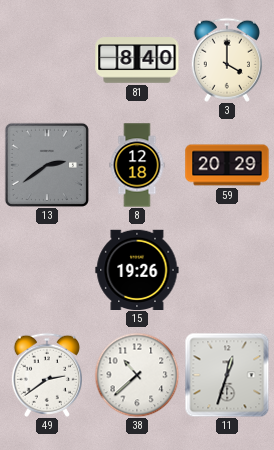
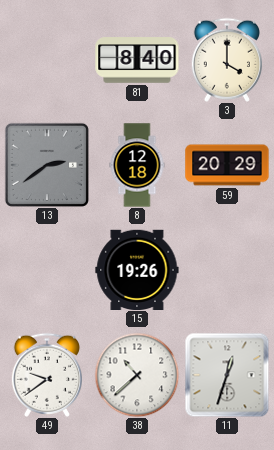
49: 2:39 -> 9:39 (47, 375)
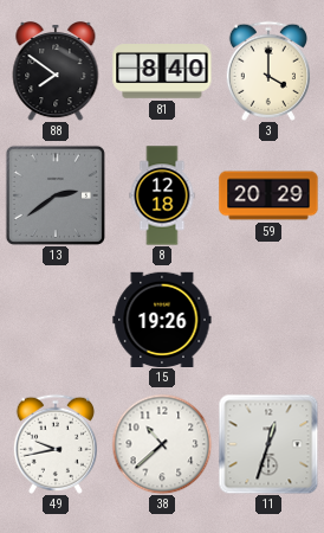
88: none -> 7:51 (56, 72)
49: 9:39 -> 9:43 (56, 444)
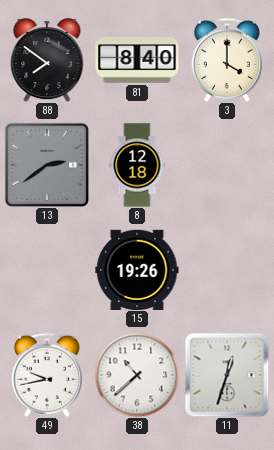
59: 20:29 -> none (268, 195)
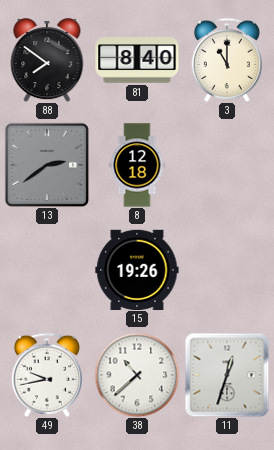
3: 4:00 -> 11:00 (227, 60)
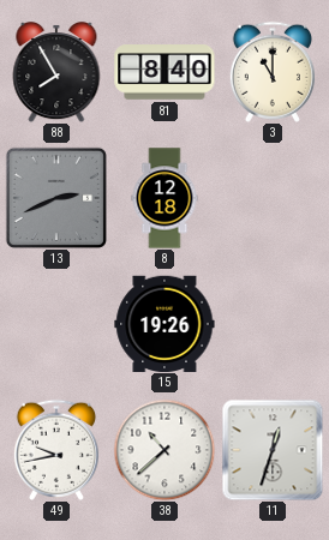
88: 7:51 -> 7:55 (56, 73)
13: 2:39 -> 2:41 (56, 198)
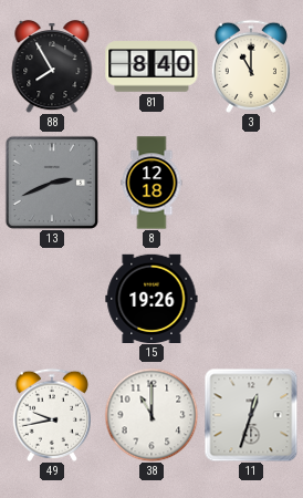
38: 10:38 -> 11:00 (151, 415)
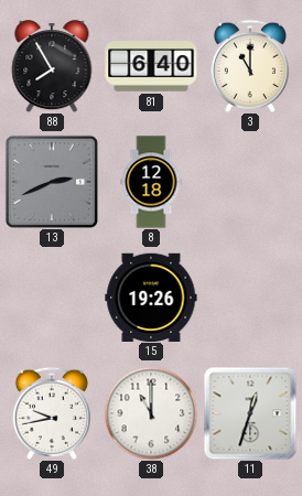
81: 8:40 -> 6:40 (151, 66)
